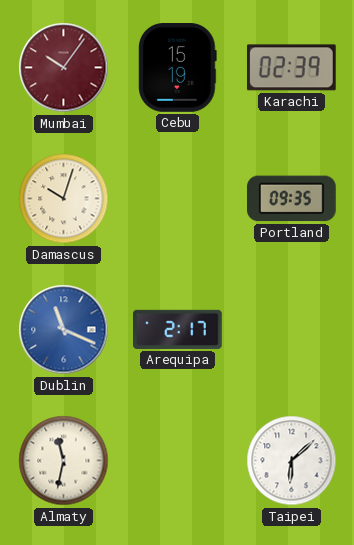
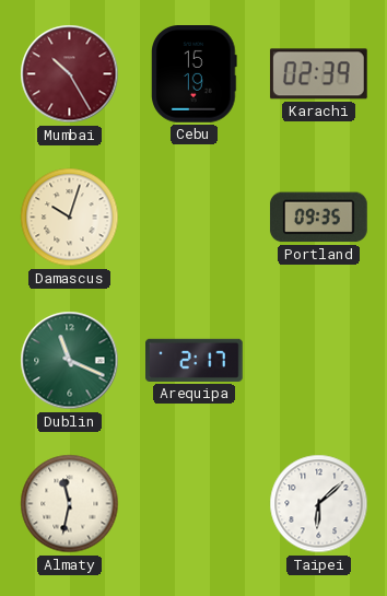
Mumbai: 10:06 -> 10:25 (70, 74)
Dublin dial: blue -> green (70, 361)
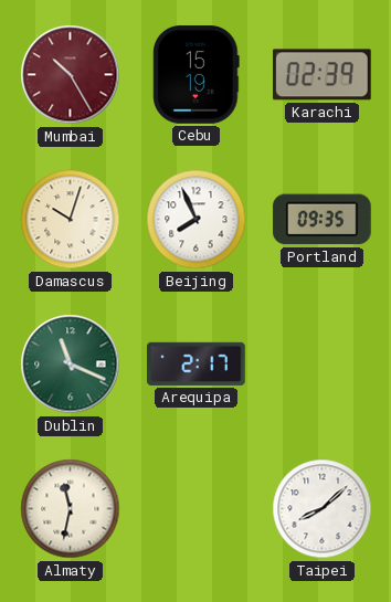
Beijing: none -> 7:56 (197, 220)
Taipei: 6:08 -> 8:08 (323, 509)
